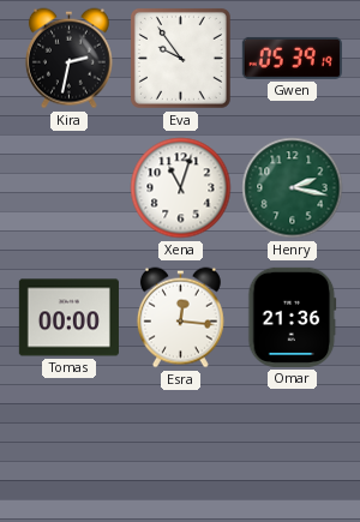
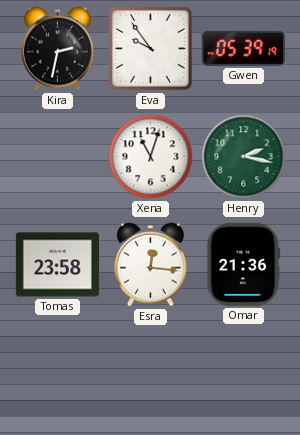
Tomas: 00:00 -> 23:58 (57, 265)
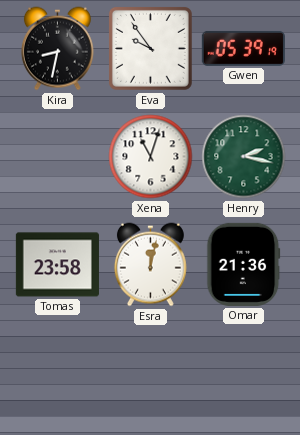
Kira: 2:32 -> 8:32 (57, 49)
Esra: 12:16 -> 12:02 (150, 265)
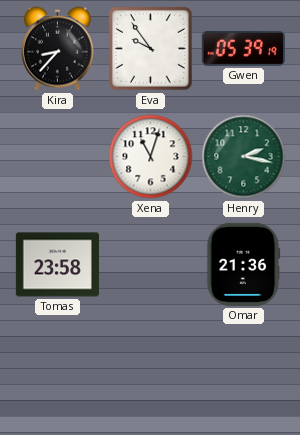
Kira: 8:32 -> 8:37 (57, 49)
Esra: 12:02 -> none (150, 265)
